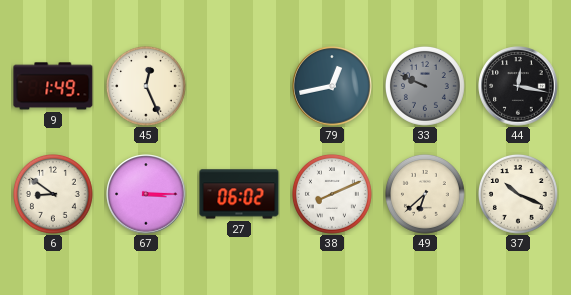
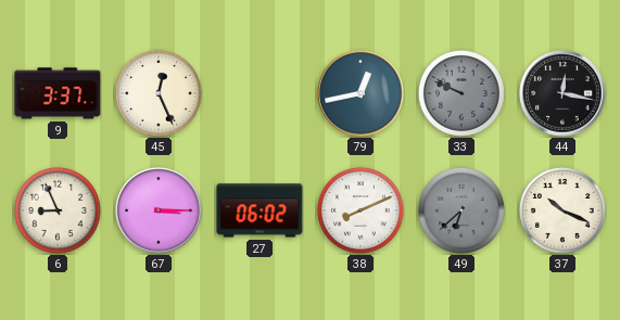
9: 1:49 -> 3:37 (58, 93)
6: 8:51 -> 8:56 (58, 210)
49 dial: cream -> grey (461, 210)
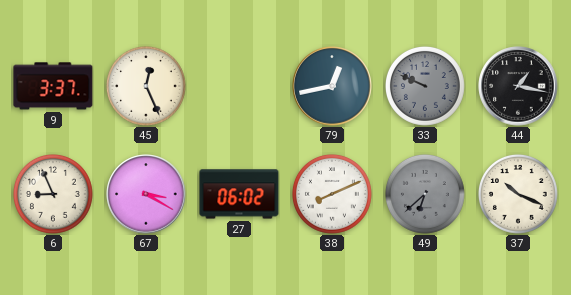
44: 12:17 -> 1:17 (518, 86)
67: 3:15 -> 3:20 (146, 194)
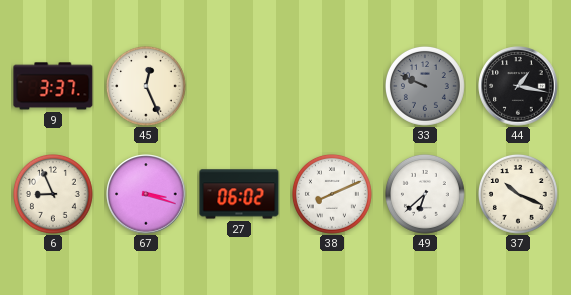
79: 12:43 -> none (332, 86)
67: 3:20 -> 3:18 (146, 194)
49 dial: grey -> white (425, 194)
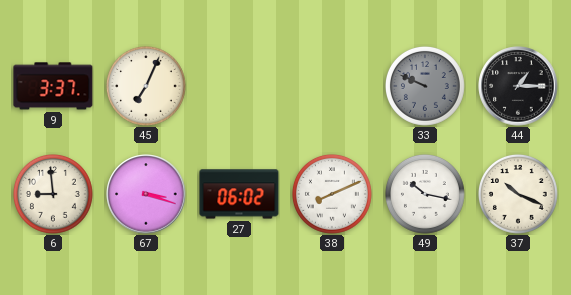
45: 12:26 -> 7:04 (146, 86)
44: 1:17 -> 1:15 (518, 86)
6: 8:56 -> 8:59 (53, 194)
49: 6:38 -> 10:17 (425, 194)
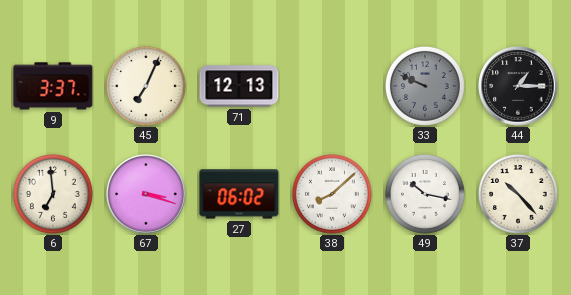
71: none -> 12:13 (239, 86)
6: 8:59 -> 6:59 (53, 194)
38: 8:11 -> 8:08 (332, 194)
37: 10:19 -> 10:23 (518, 194)
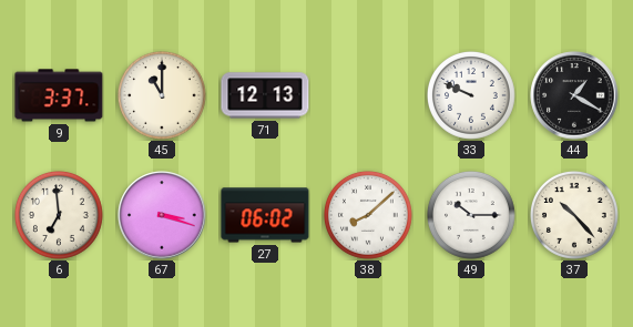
45: 7:04 -> 11:00 (162, 95)
33 dial: grey -> white (471, 95)
44: 1:15 -> 1:20 (574, 95)
49: 10:17 -> 10:15 (471, 215)
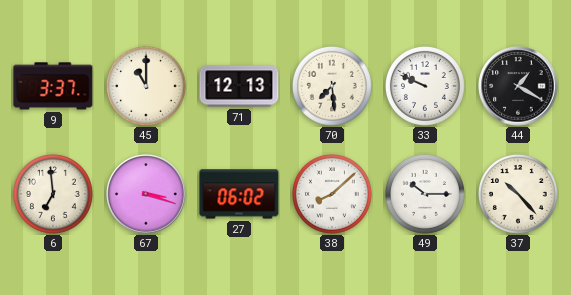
70: none -> 7:29 (332, 86)
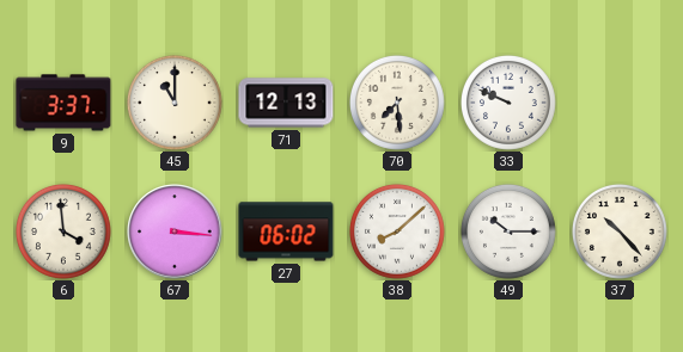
44: 1:20 -> none (518, 86)
6: 6:59 -> 3:59 (63, 231)
67: 3:18 -> 3:16 (175, 231)
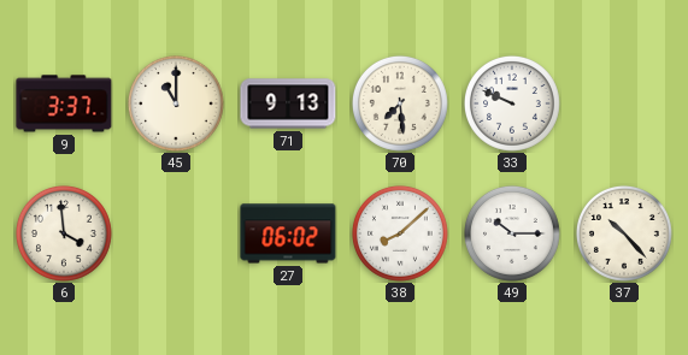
71: 12:13 -> 9:13 (288, 103)
67: 3:16 -> none (175, 231)
